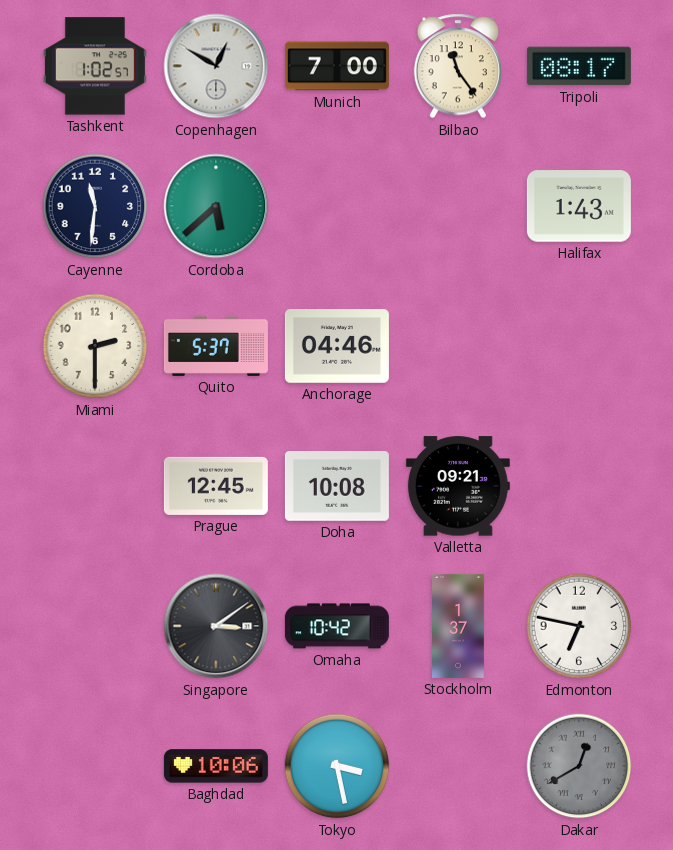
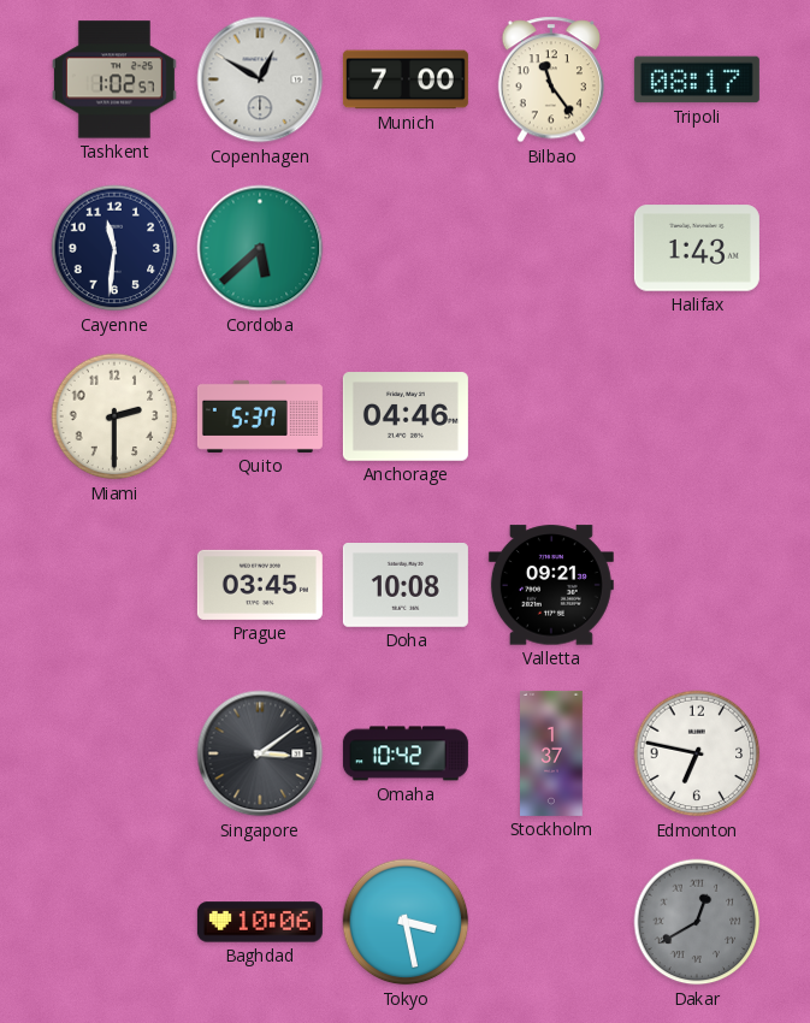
Prague: 12:45 -> 03:45 (260, 585)
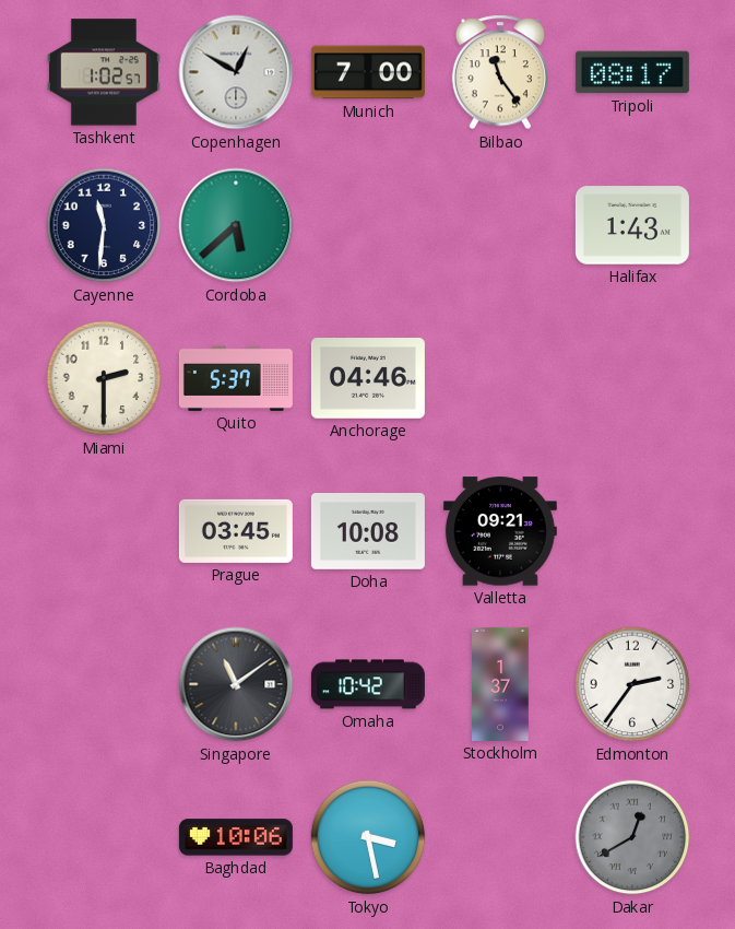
Singapore: 3:09 -> 11:09 (236, 684)
Edmonton: 6:47 -> 2:36 (632, 684)
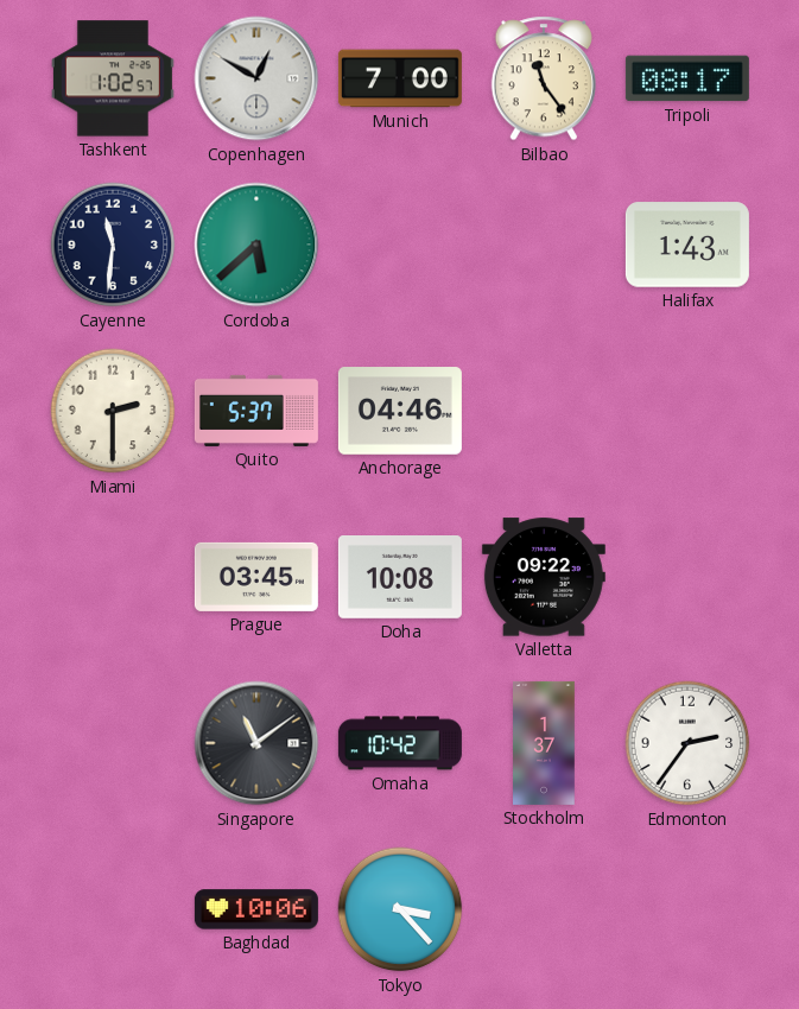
Valletta: 09:21 -> 09:22 (544, 577)
Tokyo: 3:28 -> 3:23 (400, 909)
Dakar: 12:40 -> none (632, 837)
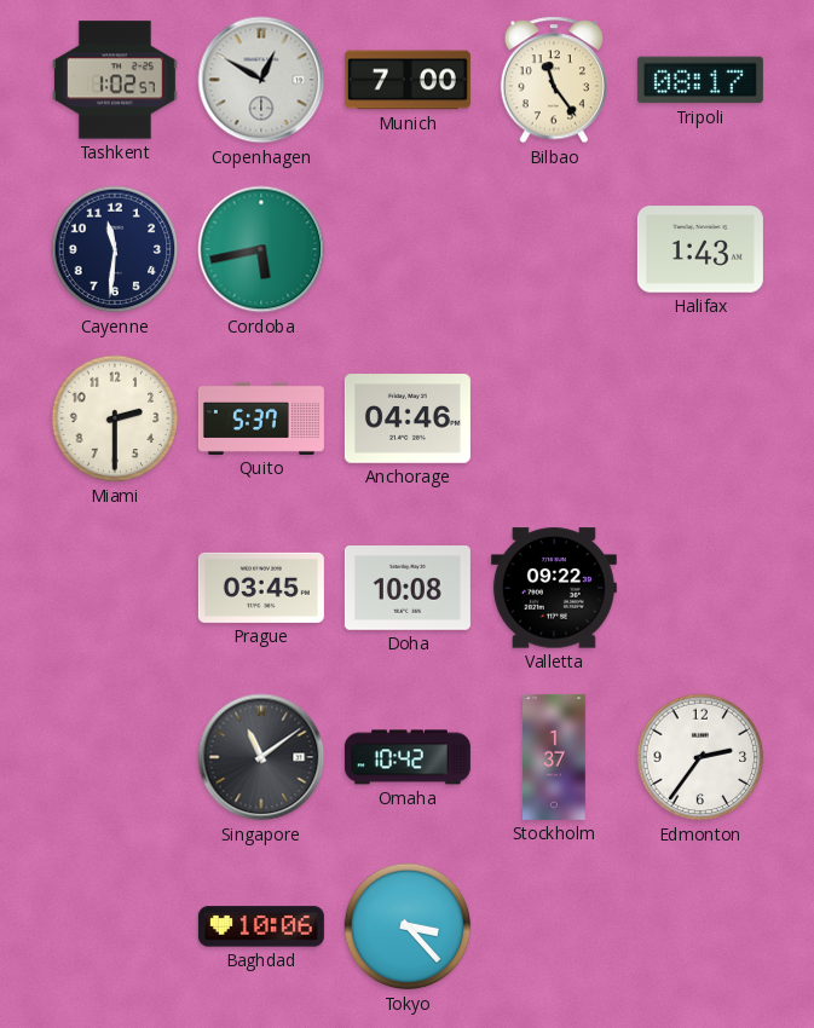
Cordoba: 5:38 -> 5:43 (261, 249)
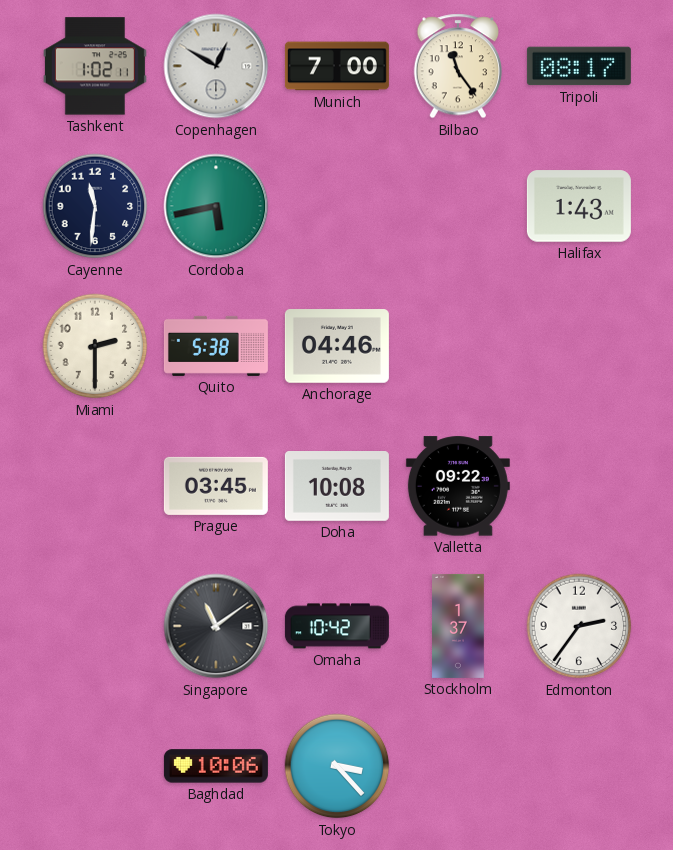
Tashkent: 1:02:57 -> 1:02:11 (95, 66)
Quito: 5:37 -> 5:38 (216, 346)
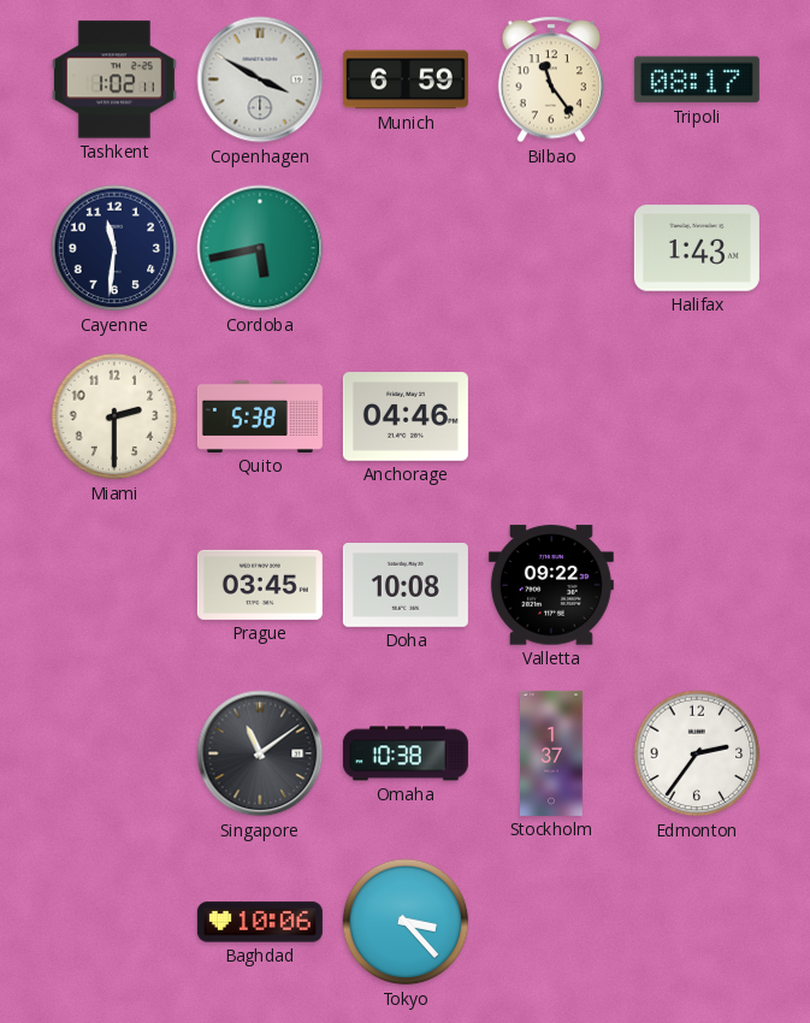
Copenhagen: 12:50 -> 3:50 (260, 79)
Munich: 7:00 -> 6:59 (406, 79)
Omaha: 10:42 -> 10:38 (406, 753)
